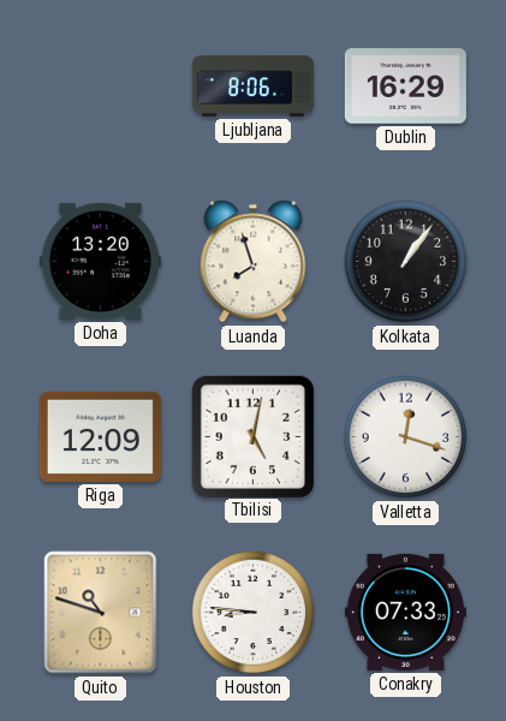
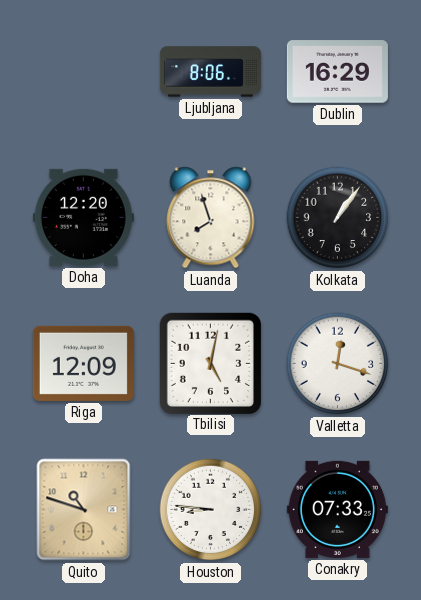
Doha: 13:20 -> 12:20 (83, 217)
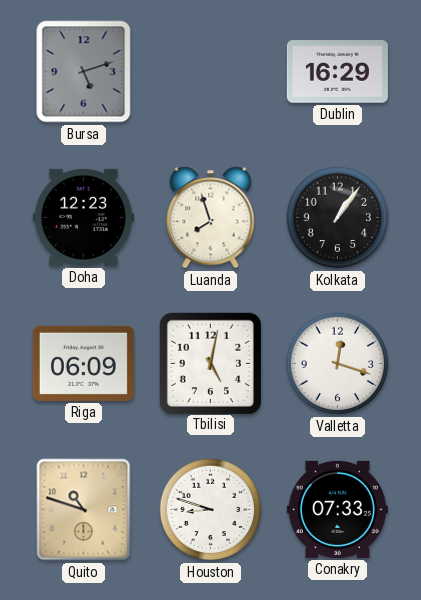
Bursa: none -> 5:12 (84, 72)
Ljubljana: 8:06 -> none (210, 72)
Doha: 12:20 -> 12:23 (83, 217)
Riga: 12:09 -> 06:09 (83, 363)
Houston: 8:46 -> 8:48 (211, 510)
